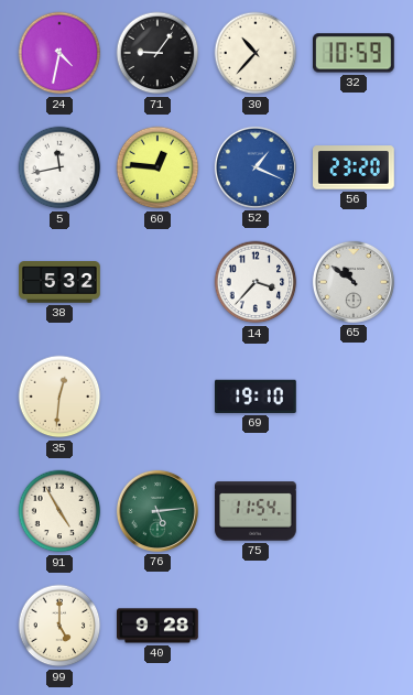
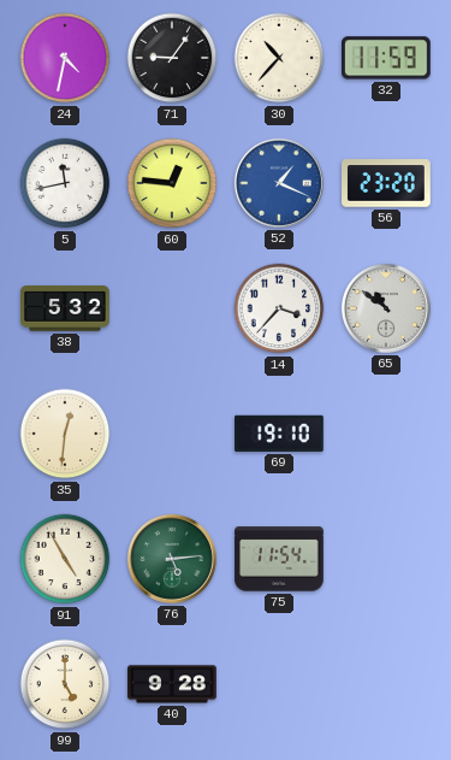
32: 10:59 -> 11:59 (387, 58)
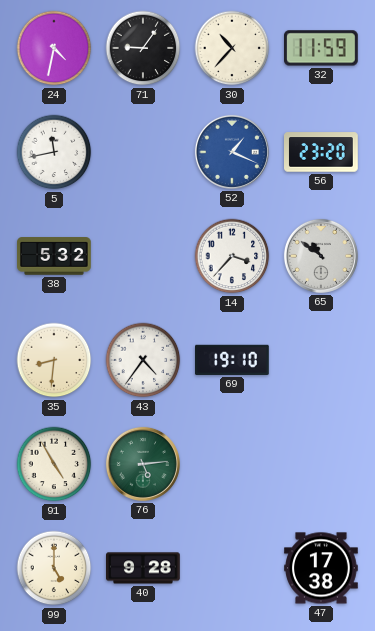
60: 12:46 -> none (172, 183)
35: 12:31 -> 8:31 (54, 360)
43: none -> 4:36 (143, 360)
75: 11:54 -> none (279, 559)
47: none -> 17:38 (321, 568)
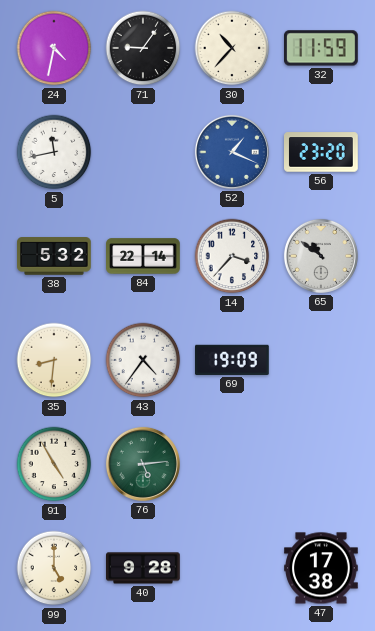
84: none -> 22:14 (143, 256)
69: 19:10 -> 19:09 (233, 360)
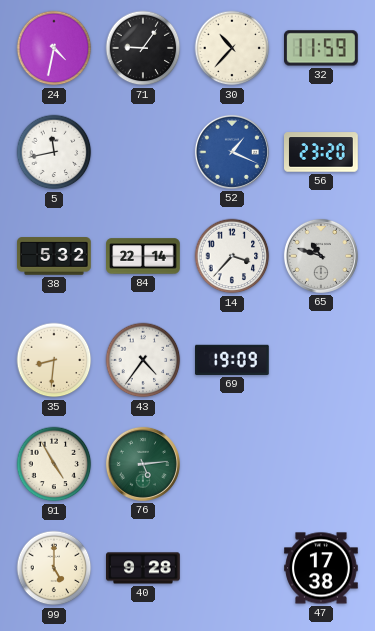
65: 10:51 -> 10:48 (321, 256)
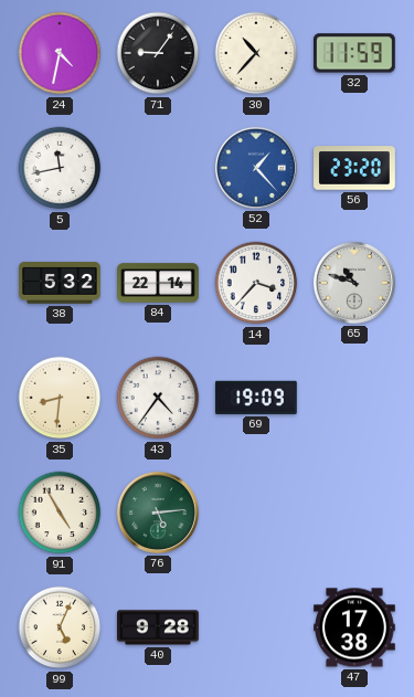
52: 1:19 -> 1:23 (256, 168)
99: 5:00 -> 5:04 (60, 627)
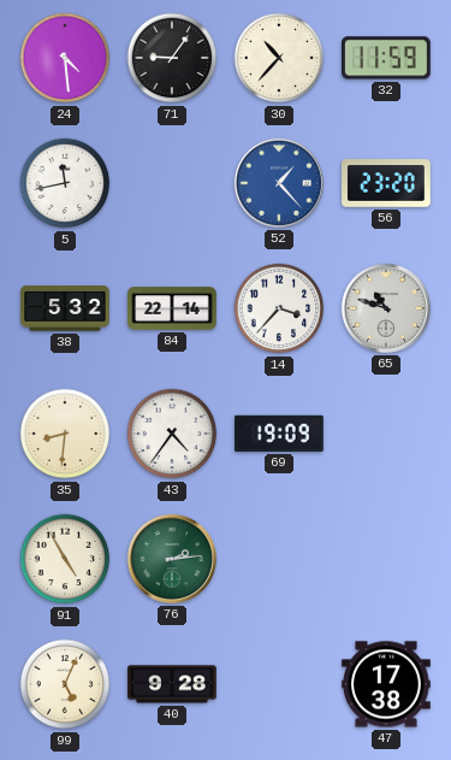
24: 4:32 -> 4:29 (65, 58)
76: 5:14 -> 2:14 (172, 559)
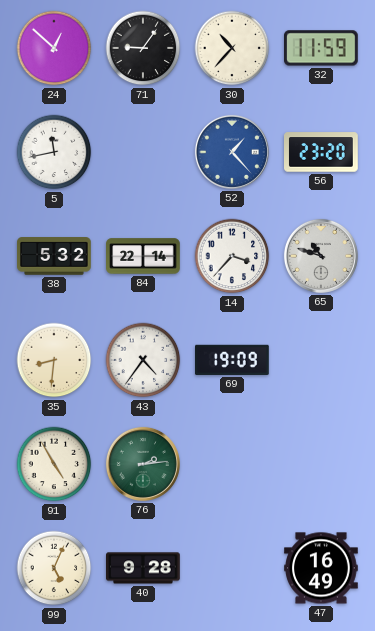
24: 4:29 -> 12:52 (54, 48)
47: 17:38 -> 16:49 (321, 568)
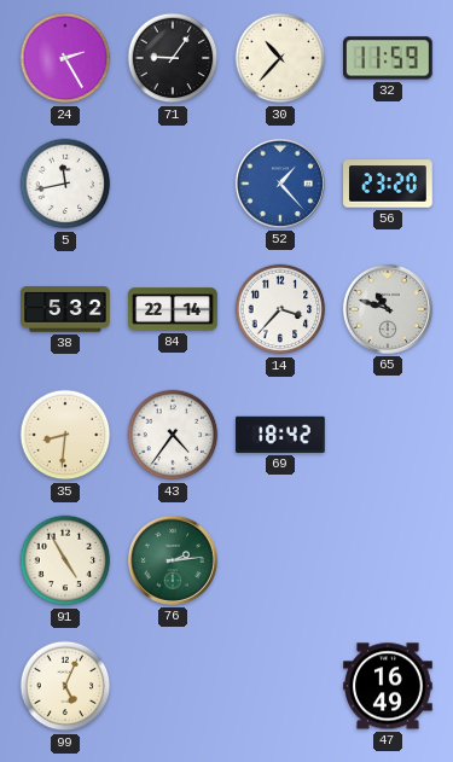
24: 12:52 -> 2:25 (65, 58)
69: 19:09 -> 18:42 (281, 435)
40: 9:28 -> none (143, 568)
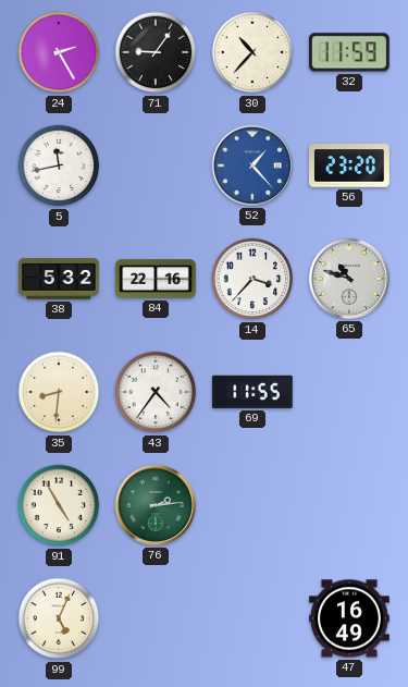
84: 22:14 -> 22:16 (156, 279)
69: 18:42 -> 11:55 (254, 392)
